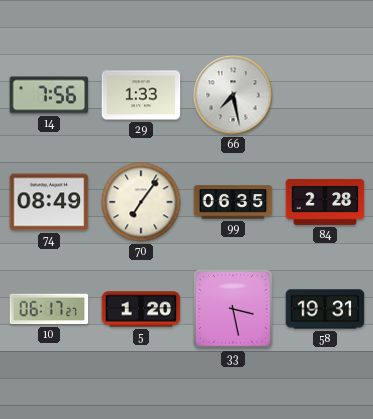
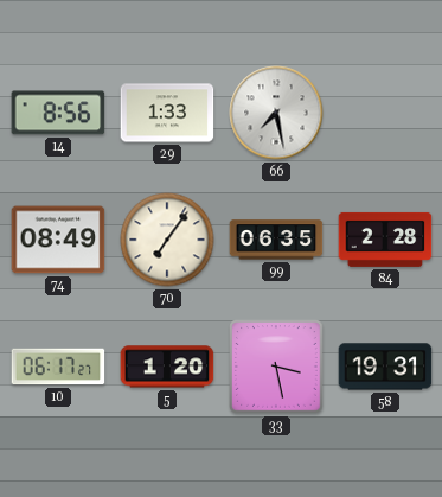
14: 7:56 -> 8:56 (58, 113)
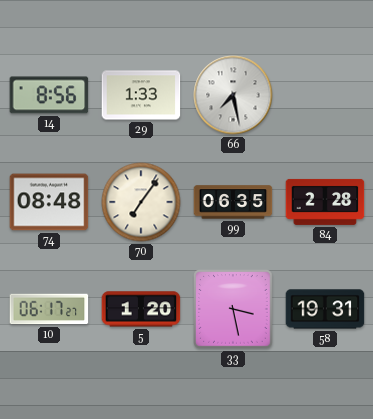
74: 08:49 -> 08:48 (49, 202)
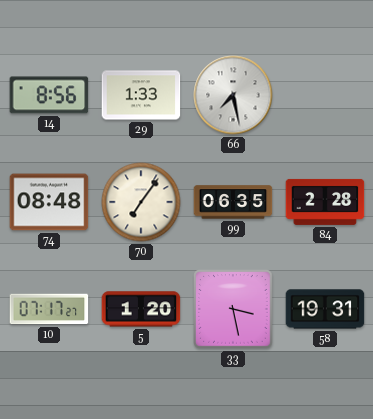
10: 06:17 -> 07:17 (49, 309)
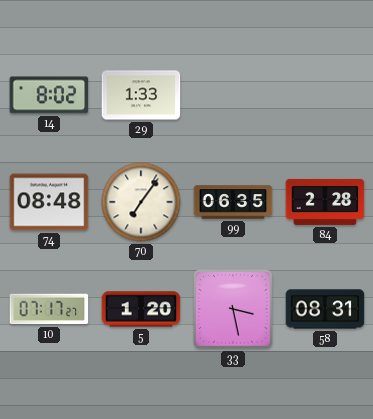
14: 8:56 -> 8:02 (49, 95)
66: 7:28 -> none (233, 95)
58: 19:31 -> 08:31 (325, 309)
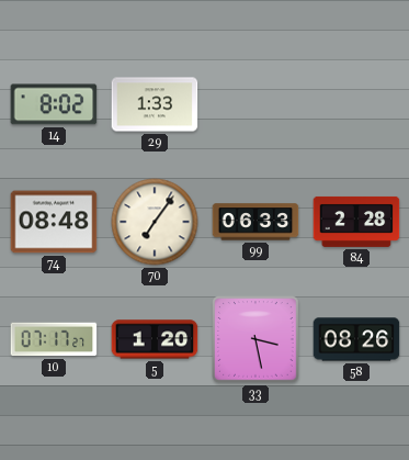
99: 06:35 -> 06:33 (255, 222)
58: 08:31 -> 08:26 (356, 339)
